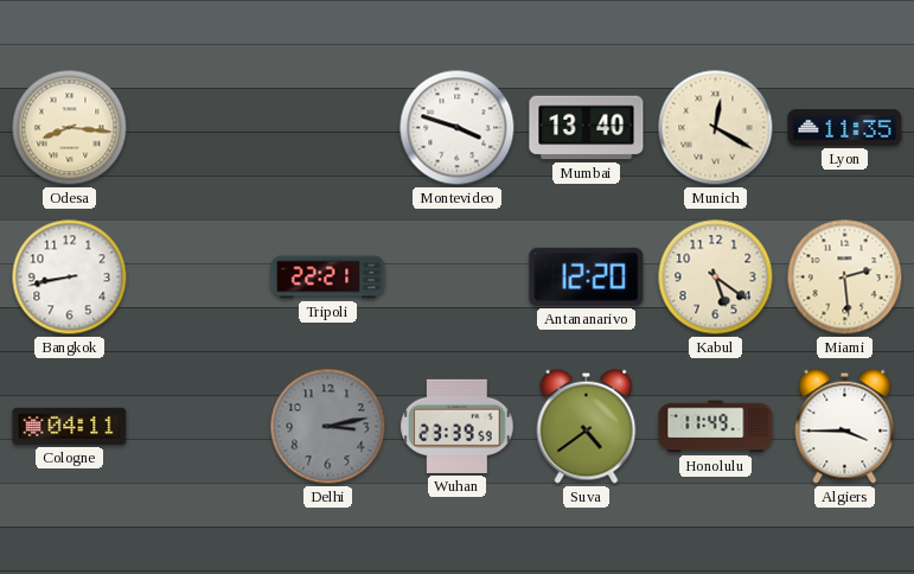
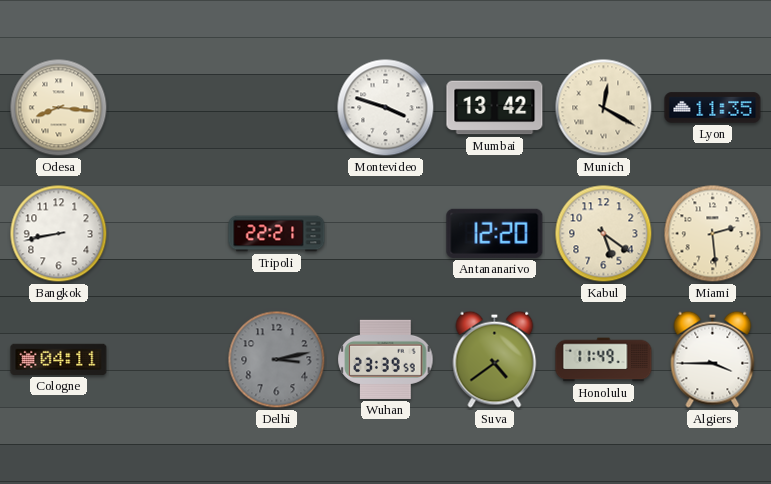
Mumbai: 13:40 -> 13:42 (495, 108)
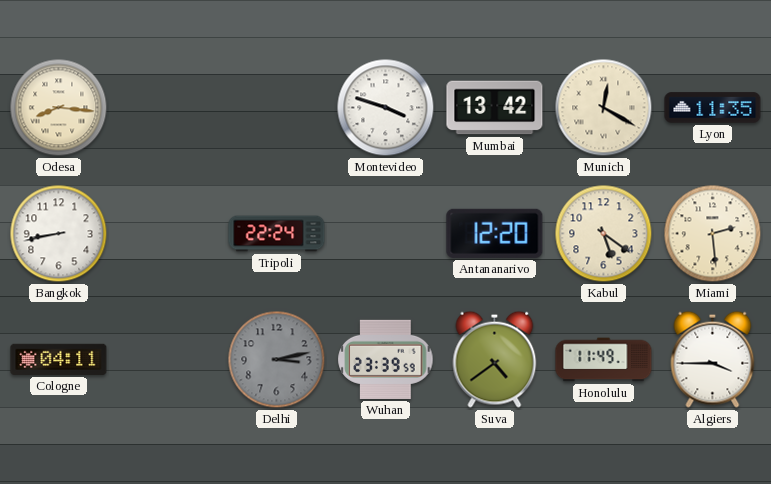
Tripoli: 22:21 -> 22:24 (277, 234)
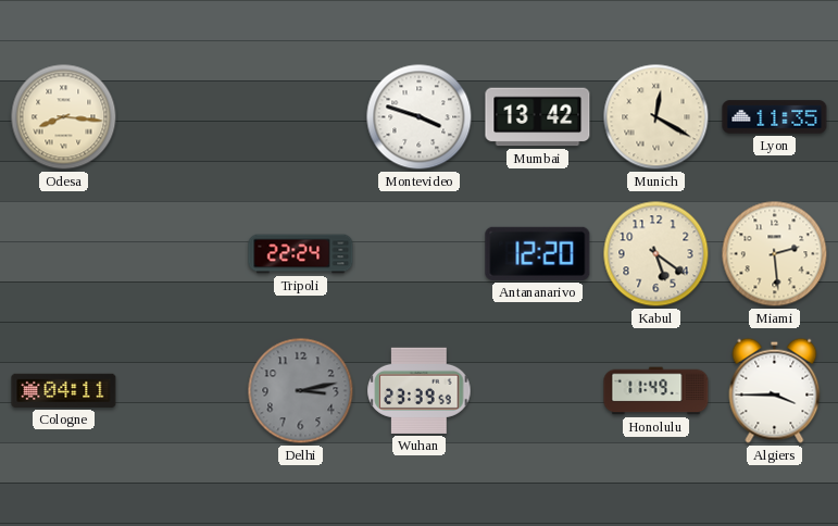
Bangkok: 8:43 -> none (59, 234)
Suva: 4:39 -> none (495, 359)
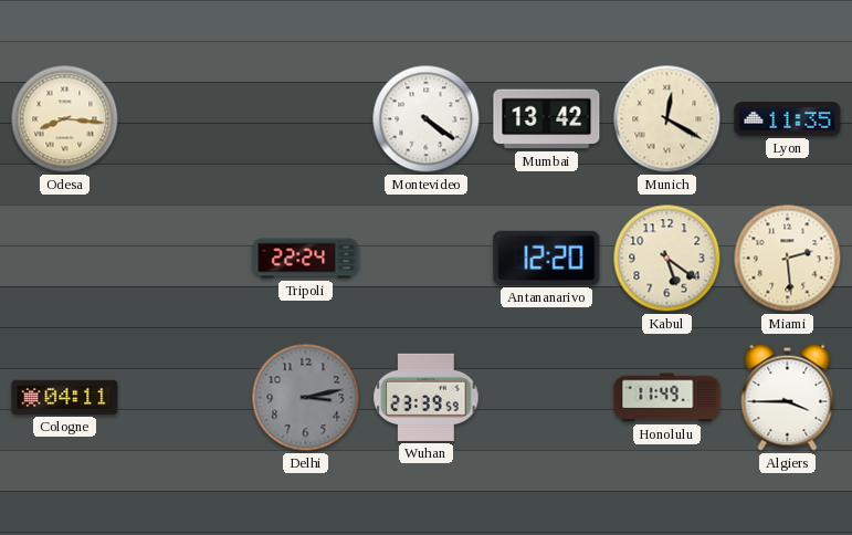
Montevideo: 3:48 -> 4:21 (427, 119)
